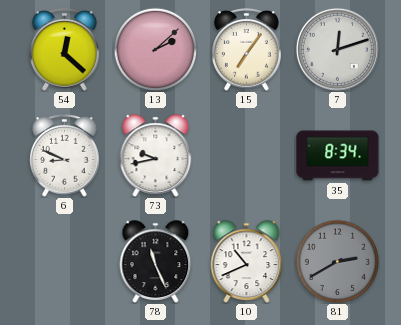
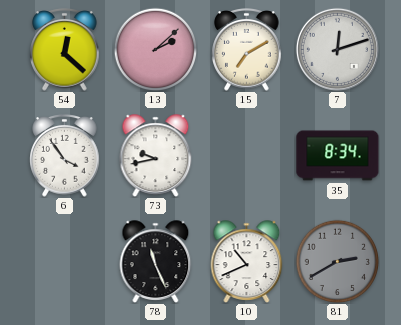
15: 7:06 -> 7:10 (247, 50)
6: 8:49 -> 3:54 (65, 156)
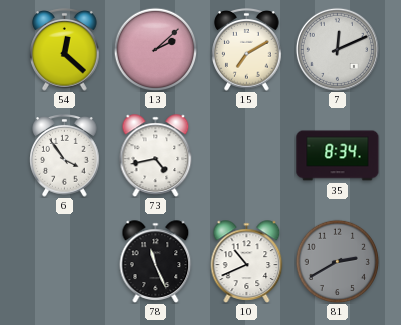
7: 12:12 -> 12:11 (337, 49)
73: 9:43 -> 4:43 (156, 156)
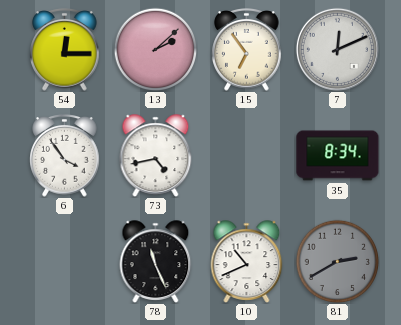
54: 12:22 -> 12:15 (65, 50)
15: 7:10 -> 6:54 (247, 50)
